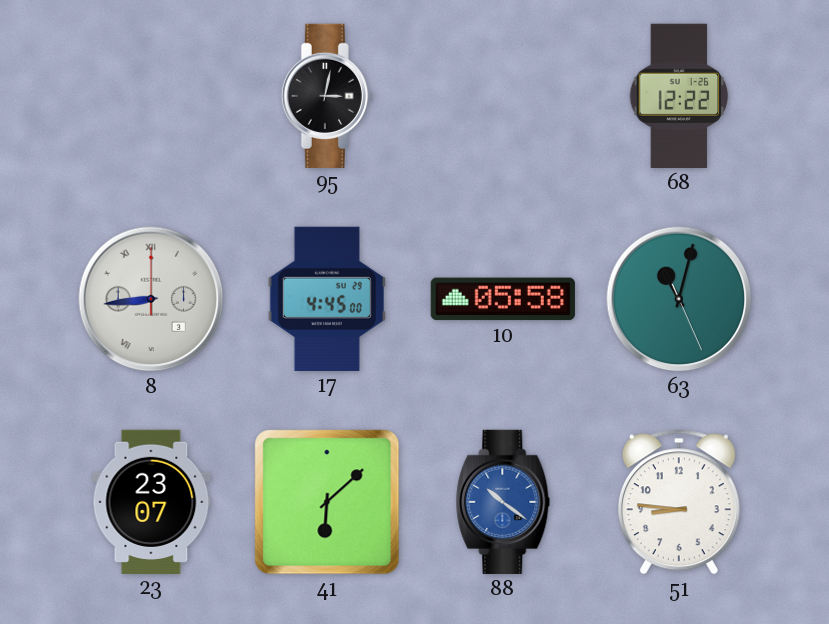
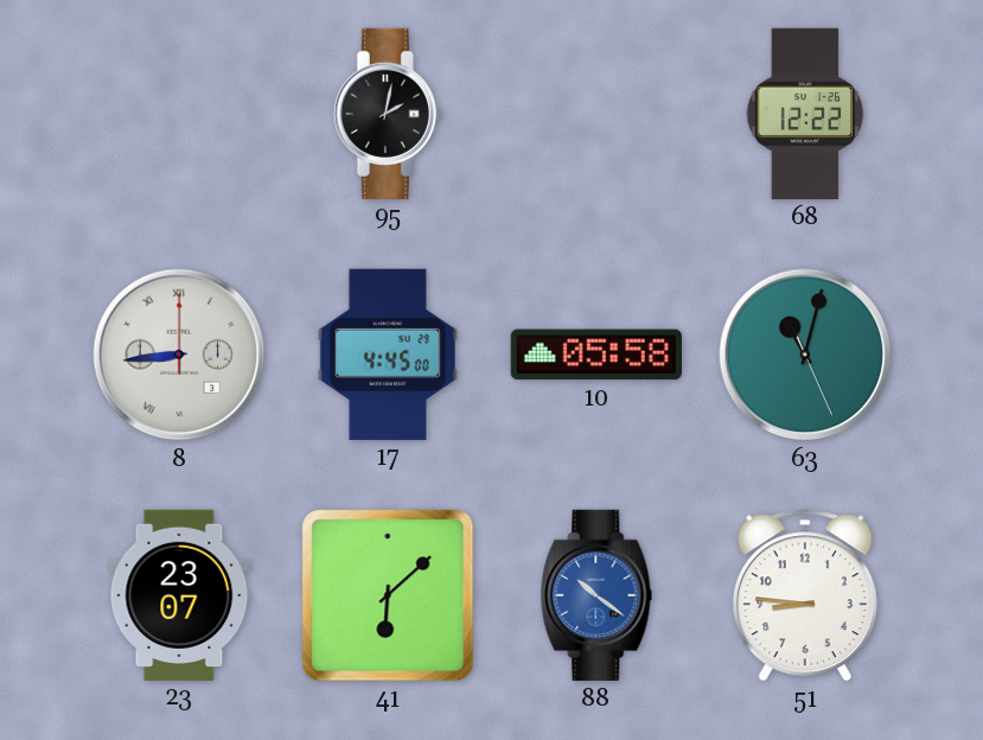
95: 3:02 -> 2:02 (388, 114)
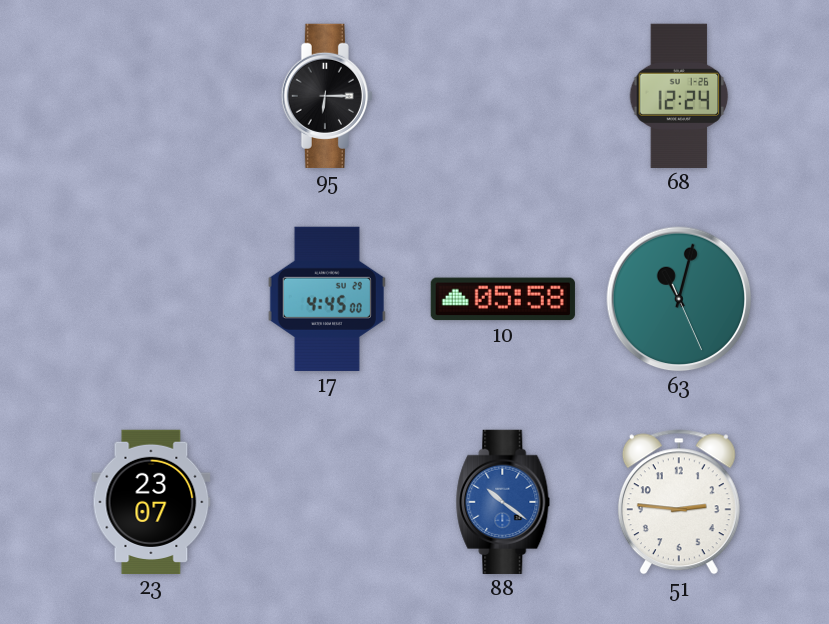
95: 2:02 -> 6:15 (327, 96)
68: 12:22 -> 12:24 (679, 96)
8: 8:44 -> none (179, 355)
41: 6:08 -> none (388, 595)
51: 8:46 -> 2:46 (679, 502)
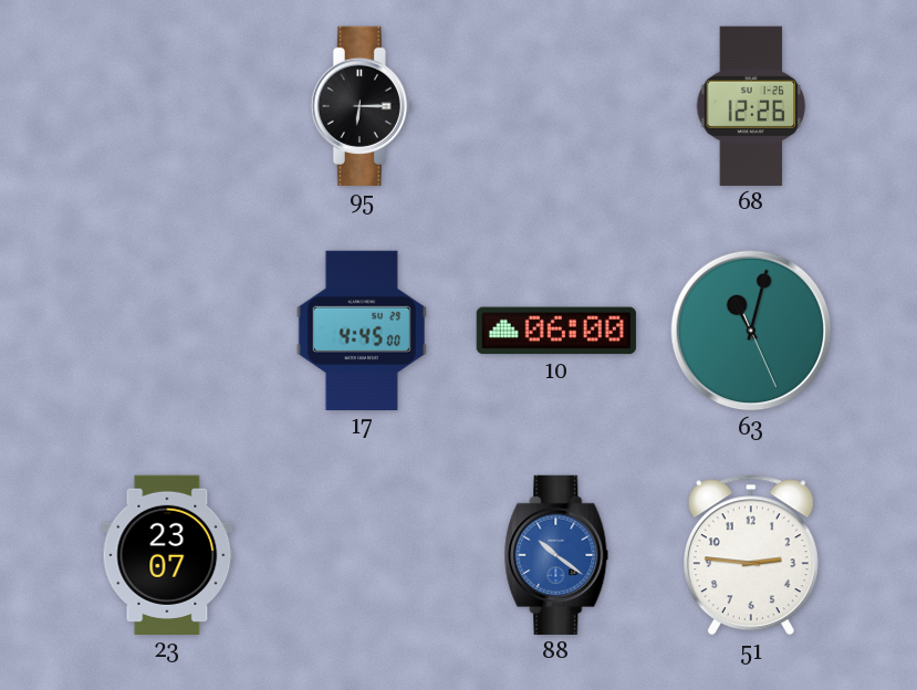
68: 12:24 -> 12:26 (751, 106)
10: 05:58 -> 06:00 (556, 331)
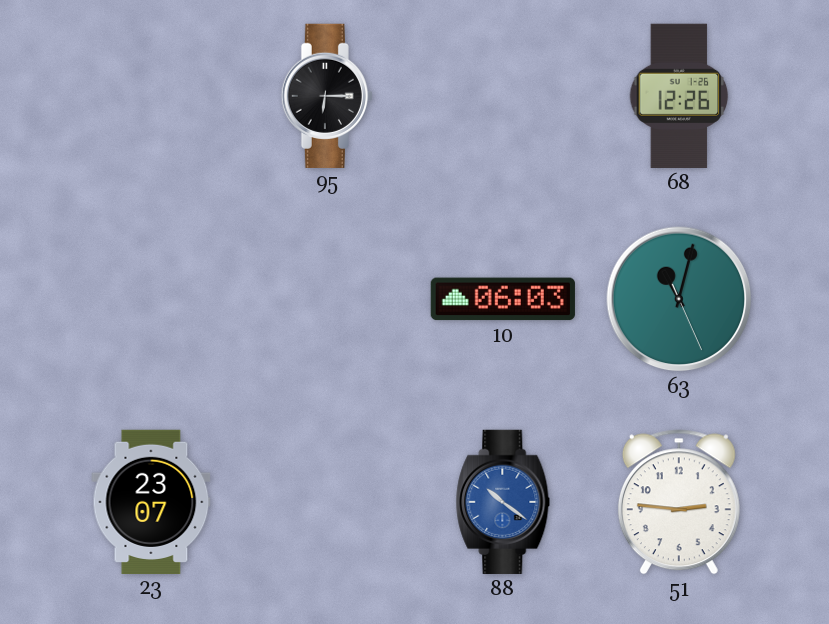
17: 4:45 -> none (362, 331)
10: 06:00 -> 06:03 (503, 299)
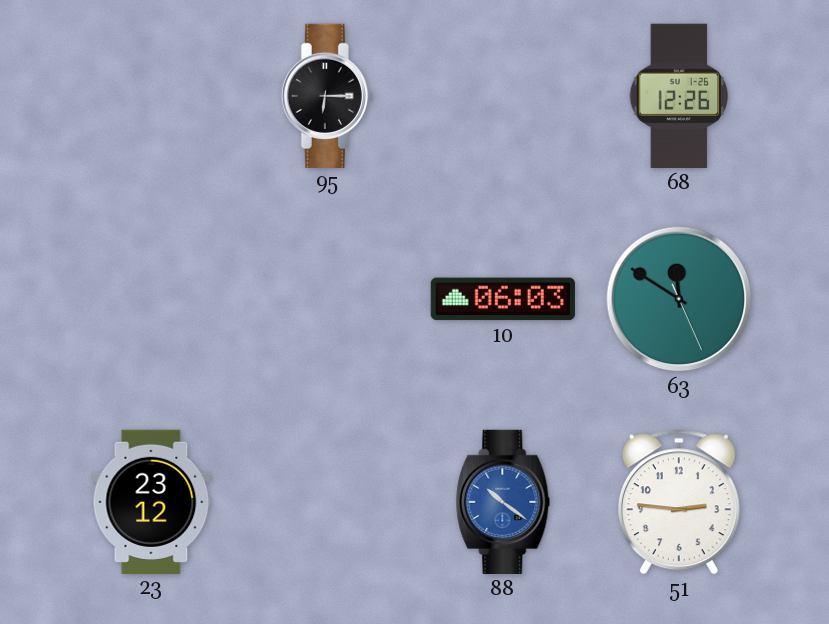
63: 11:02 -> 11:50 (679, 299)
23: 23:07 -> 23:12 (151, 501)
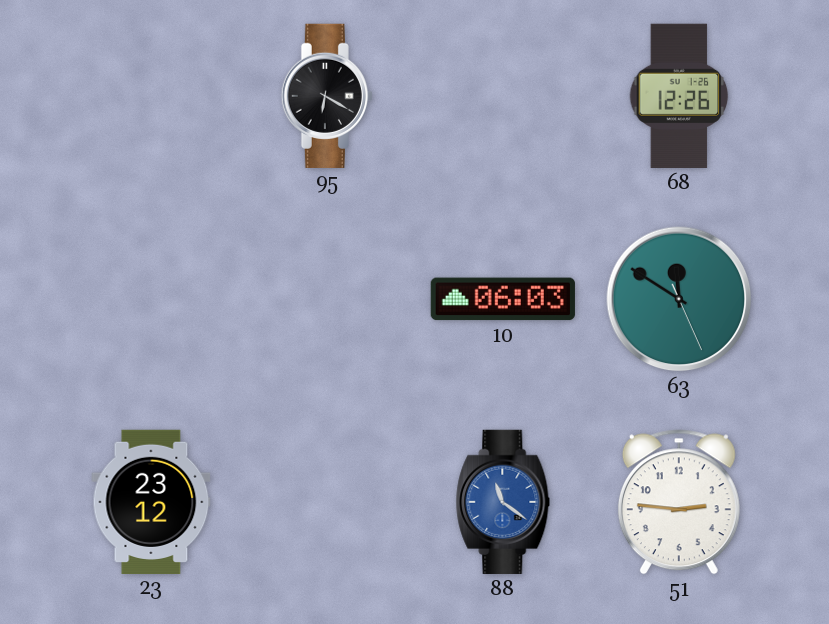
95: 6:15 -> 6:20 (327, 96)
88: 10:21 -> 11:21 (503, 502)
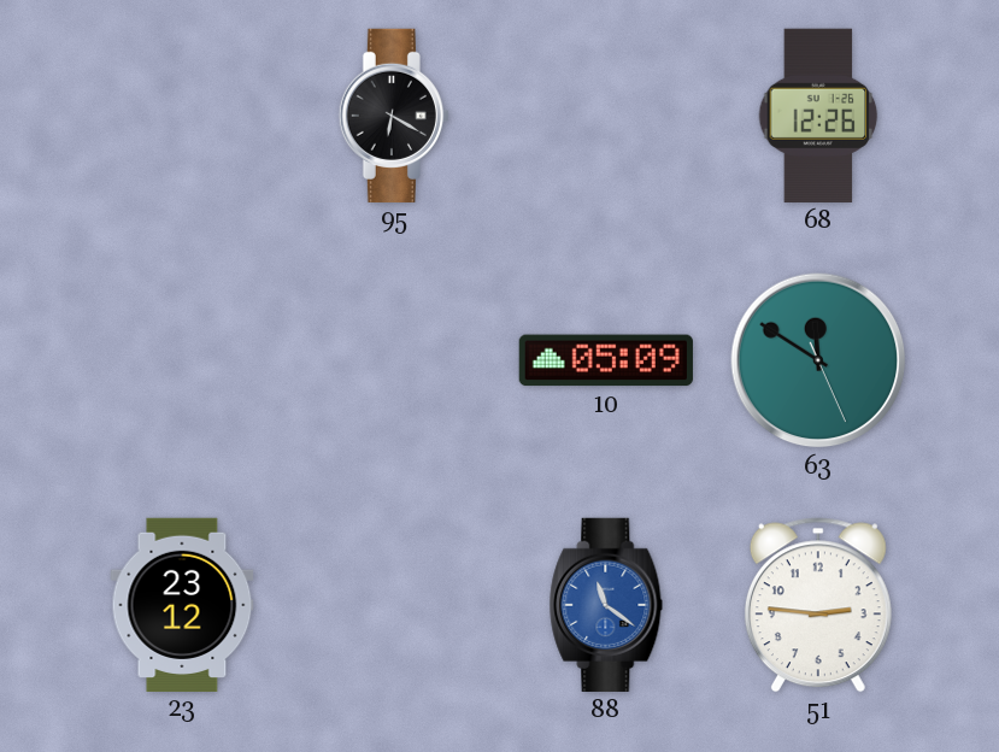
10: 06:03 -> 05:09 (606, 360)
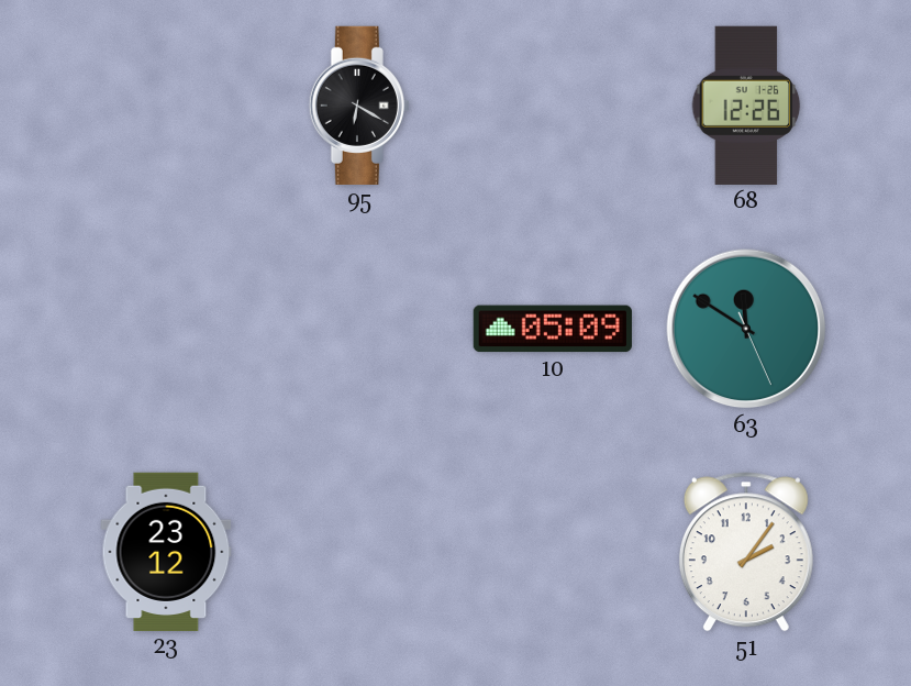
88: 11:21 -> none (606, 605)
51: 2:46 -> 2:06 (746, 552)
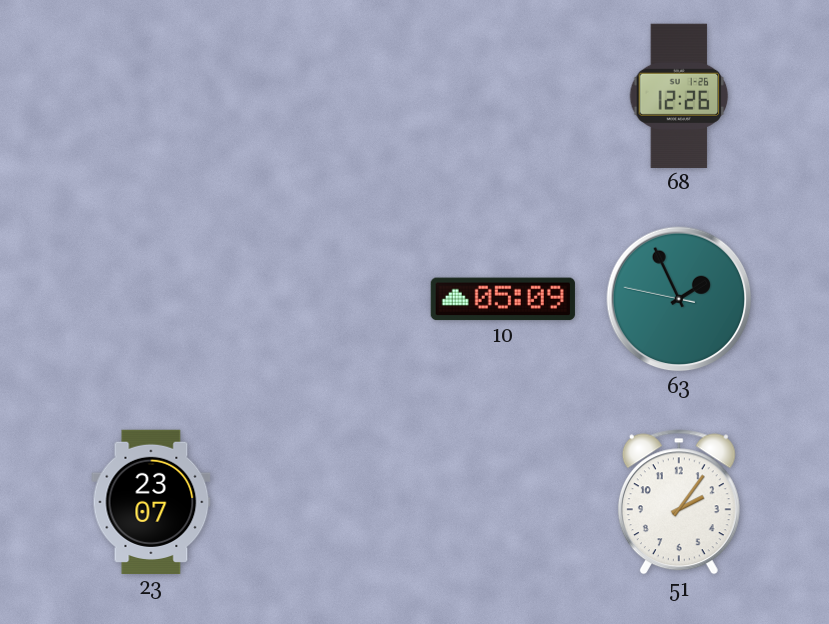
95: 6:20 -> none (359, 106)
63: 11:50 -> 1:55 (679, 299)
23: 23:12 -> 23:07 (151, 501)
